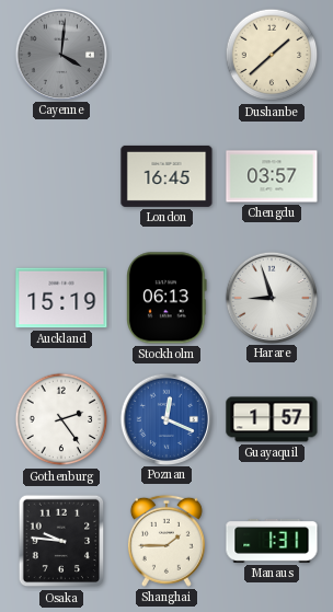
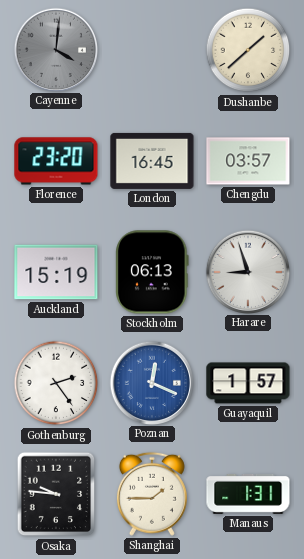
Florence: none -> 23:20 (56, 161)
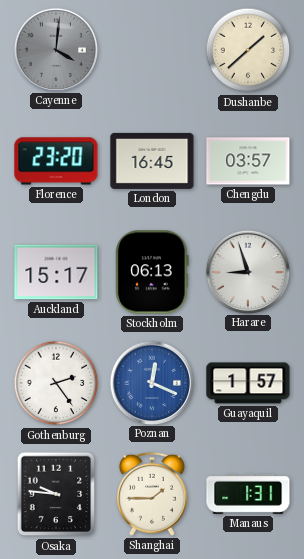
Auckland: 15:19 -> 15:17 (56, 272)
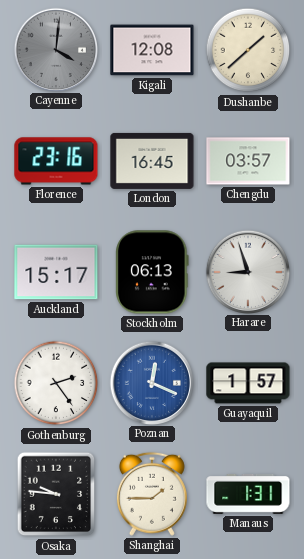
Kigali: none -> 12:08 (152, 50)
Florence: 23:20 -> 23:16 (56, 161)
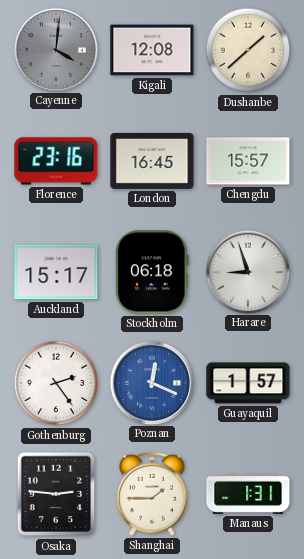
Chengdu: 03:57 -> 15:57 (248, 161)
Stockholm: 06:13 -> 06:18 (152, 272)
Osaka: 9:46 -> 2:46 (56, 494)
